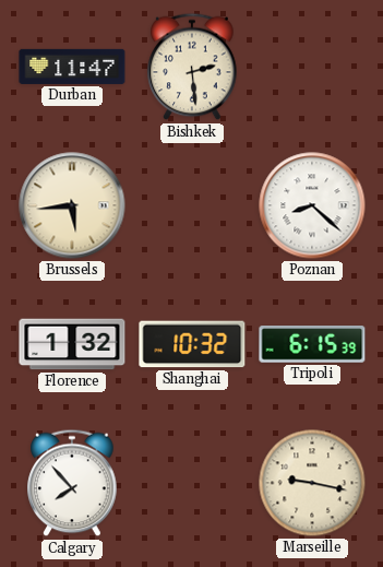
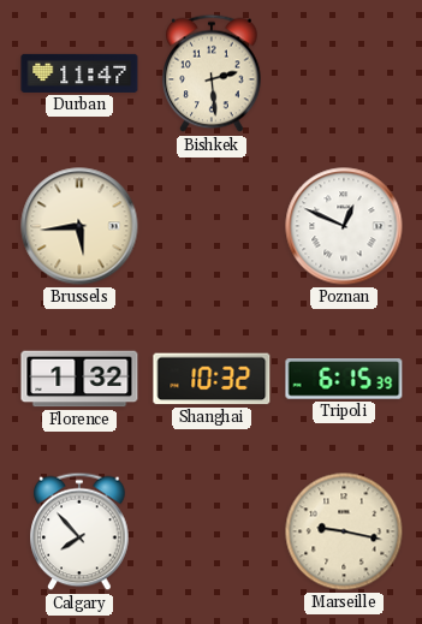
Poznan: 8:22 -> 12:49 (344, 226)
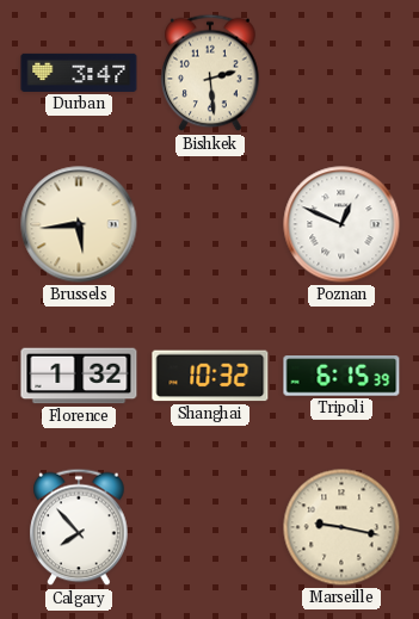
Durban: 11:47 -> 3:47 (79, 73)
